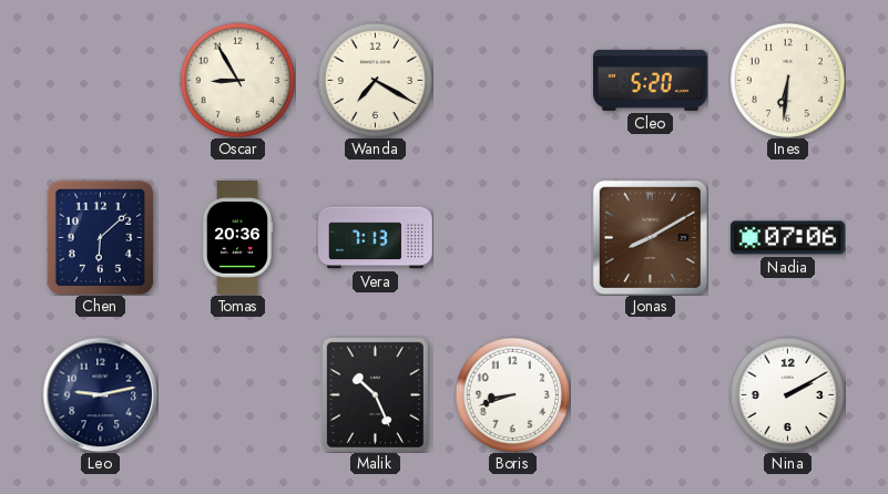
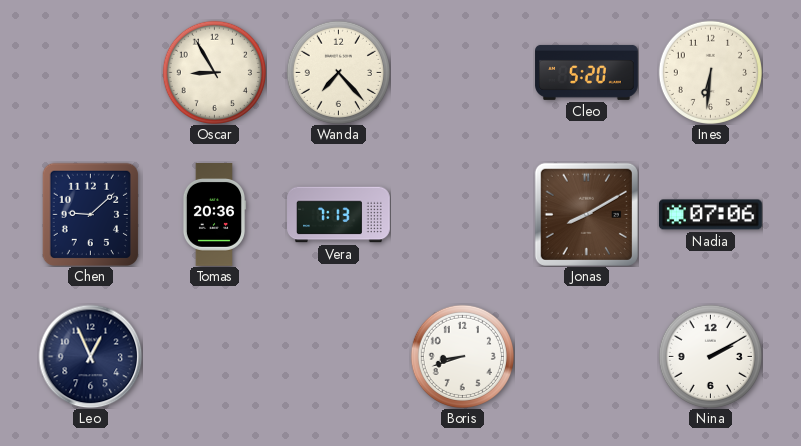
Wanda: 7:20 -> 7:23 (338, 72)
Chen: 6:08 -> 9:08 (90, 214)
Leo: 9:13 -> 12:56 (90, 356)
Malik: 10:26 -> none (375, 394)
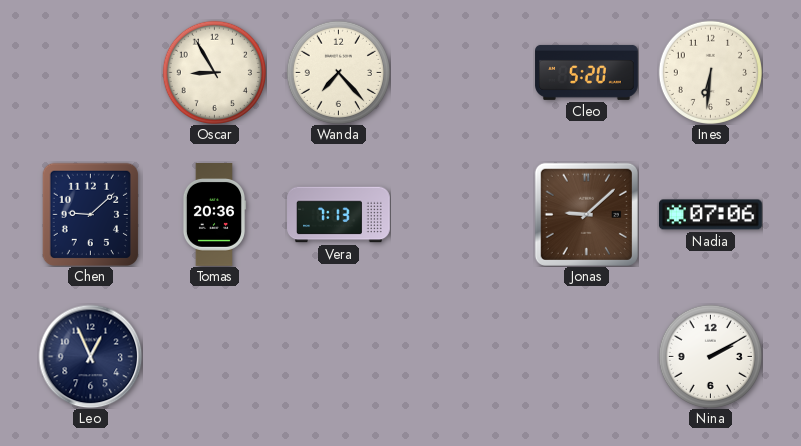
Jonas: 8:10 -> 9:08 (586, 214)
Boris: 8:42 -> none (462, 356)
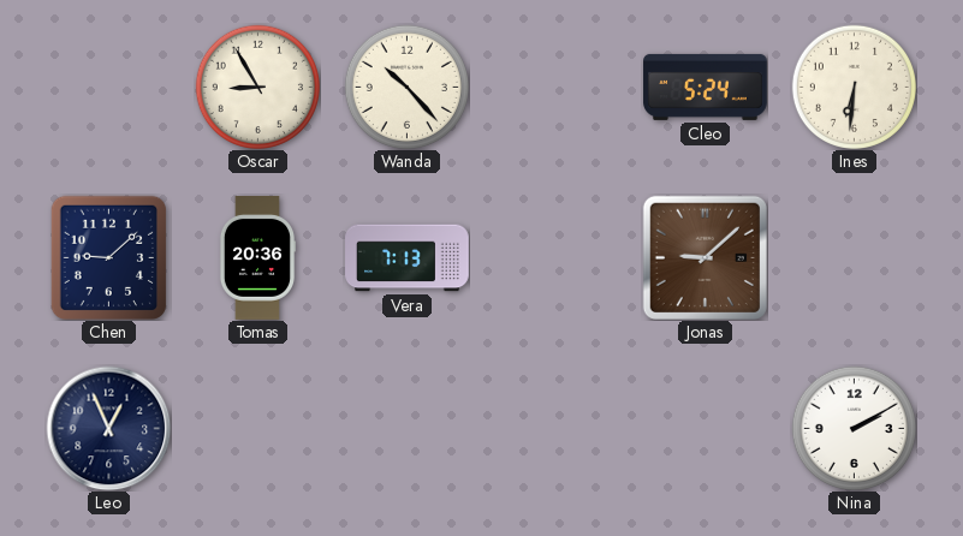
Wanda: 7:23 -> 10:23 (406, 87)
Cleo: 5:20 -> 5:24 (706, 87)
Nadia: 07:06 -> none (710, 215)
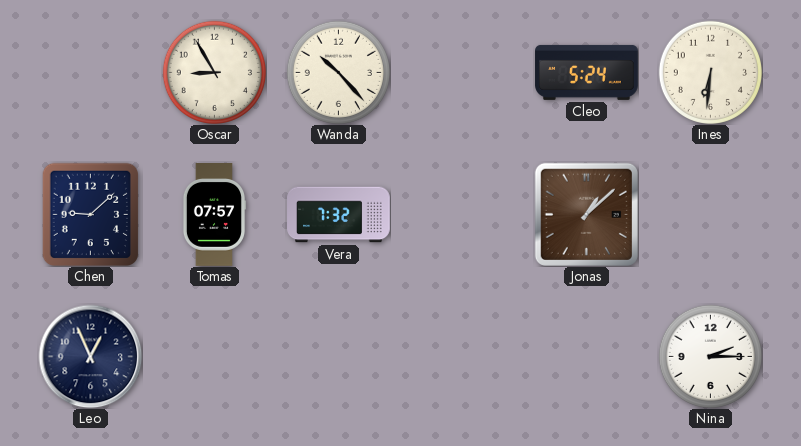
Tomas: 20:36 -> 07:57 (214, 215)
Vera: 7:13 -> 7:32 (339, 215)
Jonas: 9:08 -> 1:08 (586, 214)
Nina: 2:10 -> 2:15 (710, 356)
